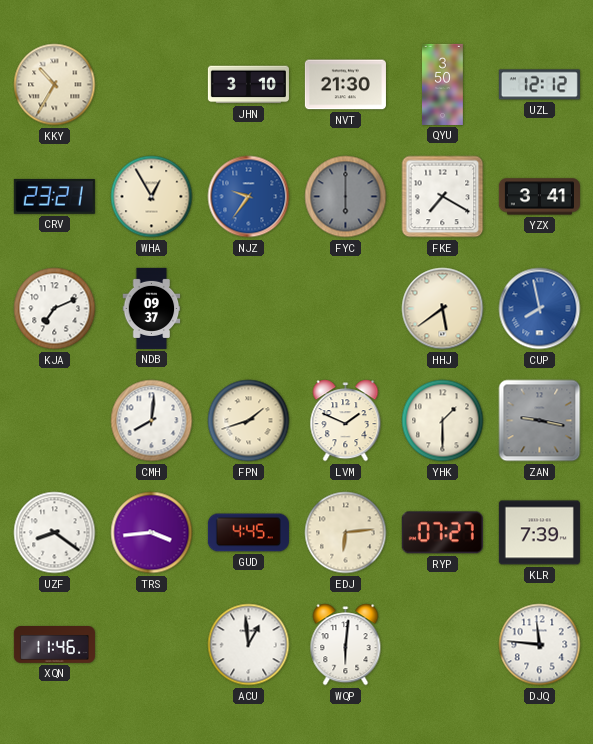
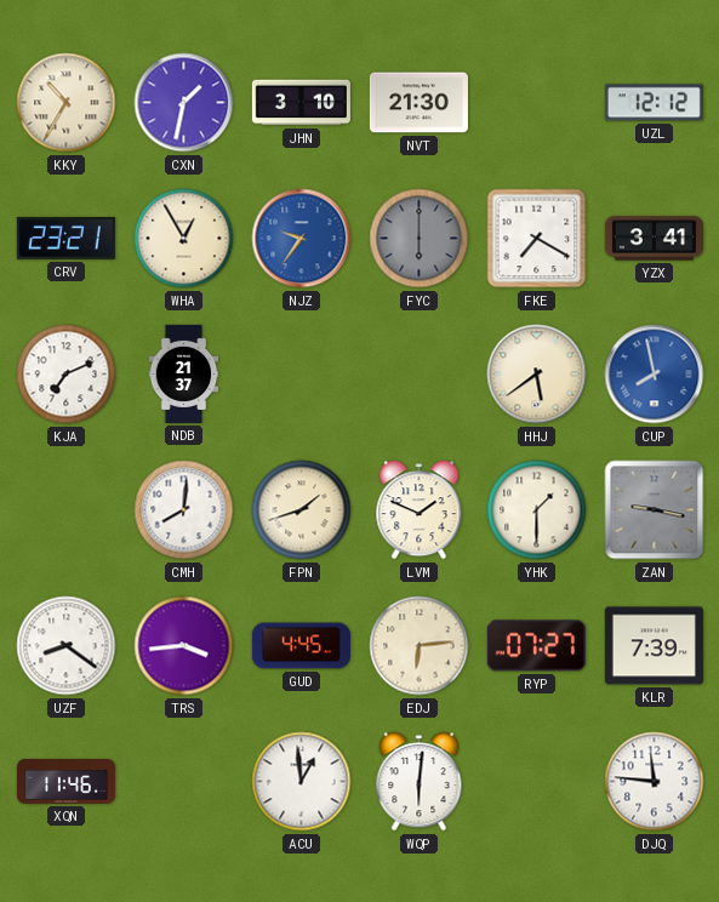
CXN: none -> 1:32 (184, 103)
QYU: 3:50 -> none (443, 84)
NDB: 09:37 -> 21:37 (184, 373)
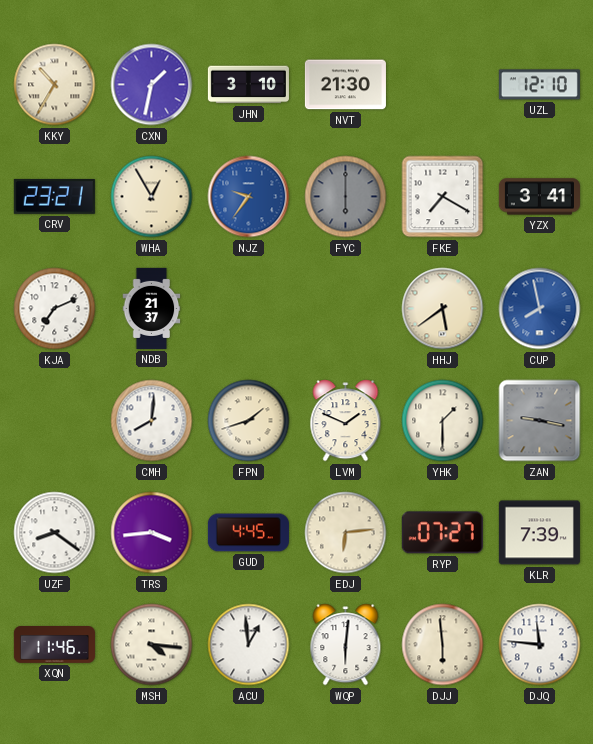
UZL: 12:12 -> 12:10 (539, 85)
MSH: none -> 4:16 (152, 645)
DJJ: none -> 5:59 (443, 645)
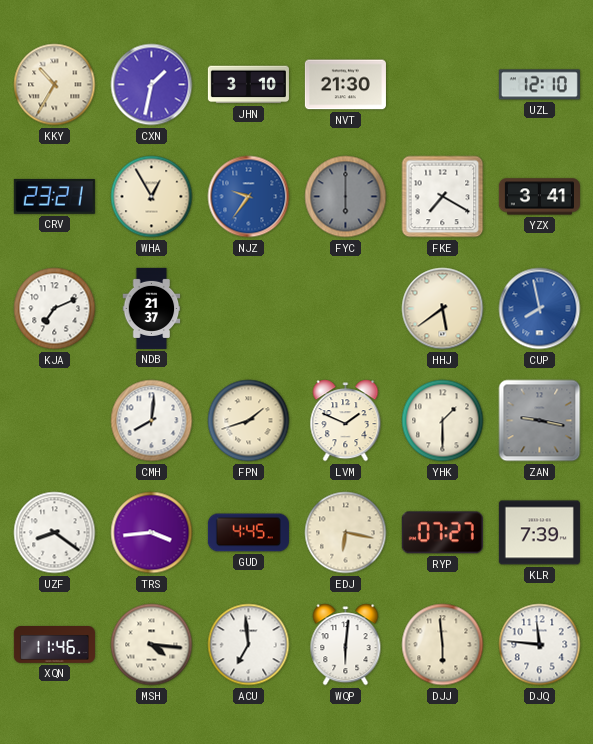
EDJ: 6:14 -> 6:17 (346, 533)
ACU: 12:59 -> 6:59 (249, 645)
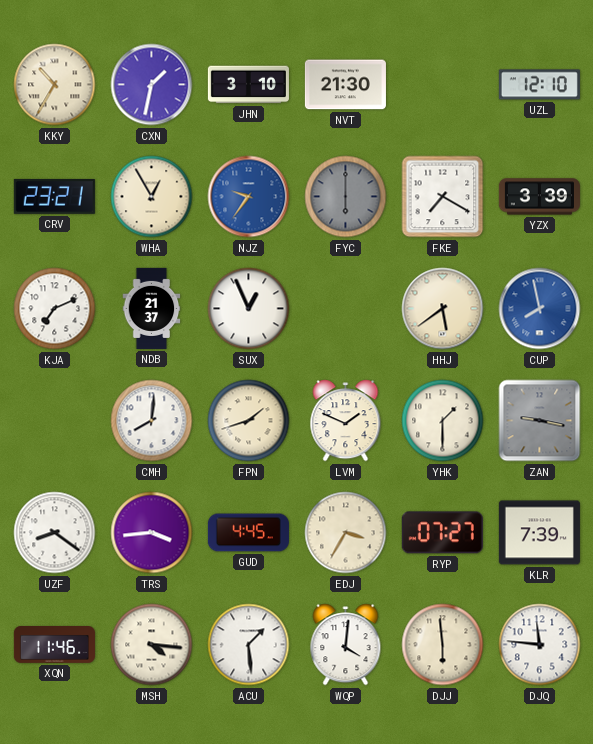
YZX: 3:41 -> 3:39 (539, 197)
SUX: none -> 12:56 (249, 309)
EDJ: 6:17 -> 3:35 (346, 533)
ACU: 6:59 -> 1:29 (249, 645)
WQP: 6:01 -> 4:01 (346, 645)
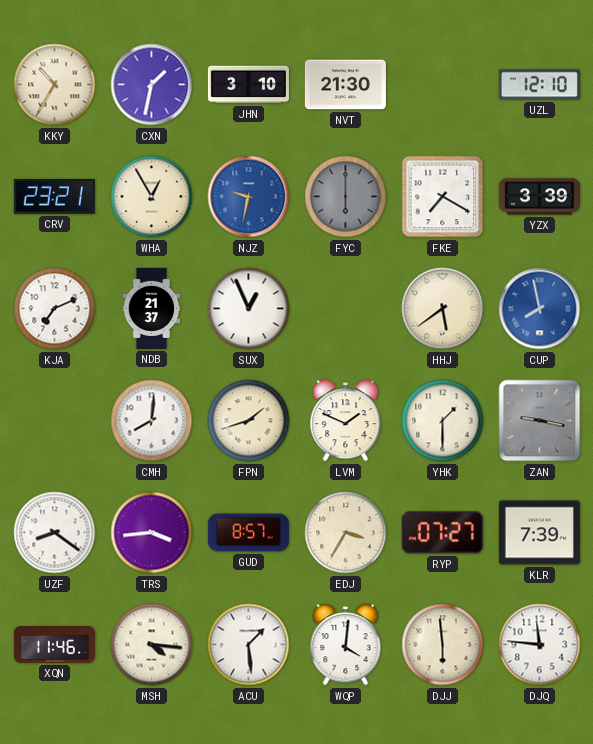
NJZ: 9:36 -> 9:32 (249, 197)
GUD: 4:45 -> 8:57 (248, 533)
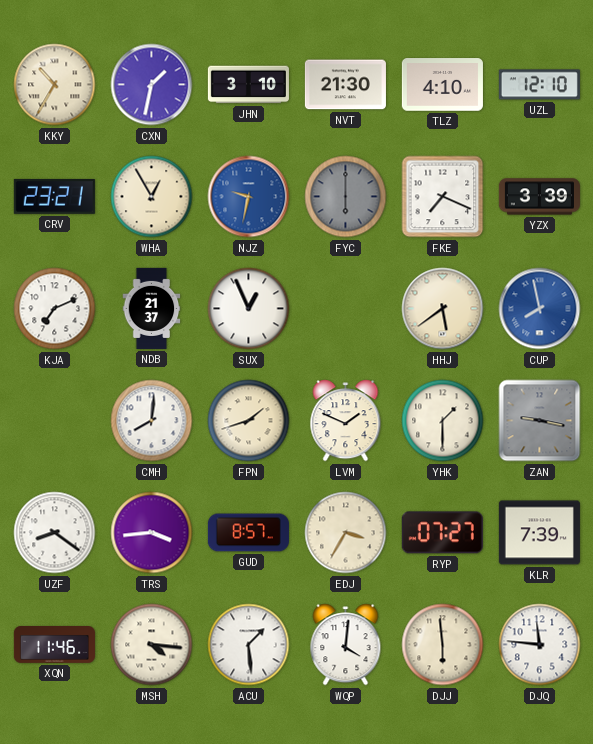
TLZ: none -> 4:10 (442, 85)
FKE: 7:20 -> 7:19 (443, 197)
